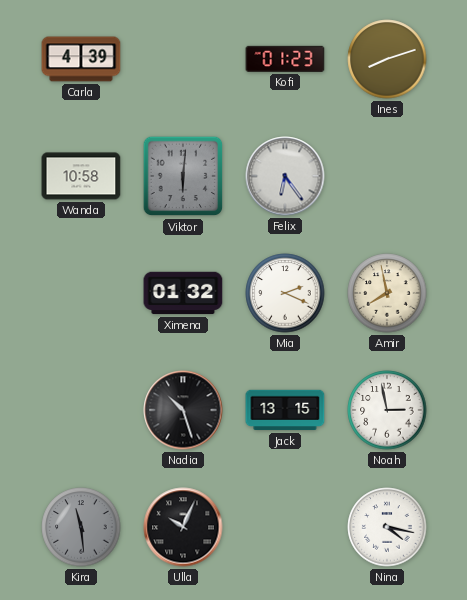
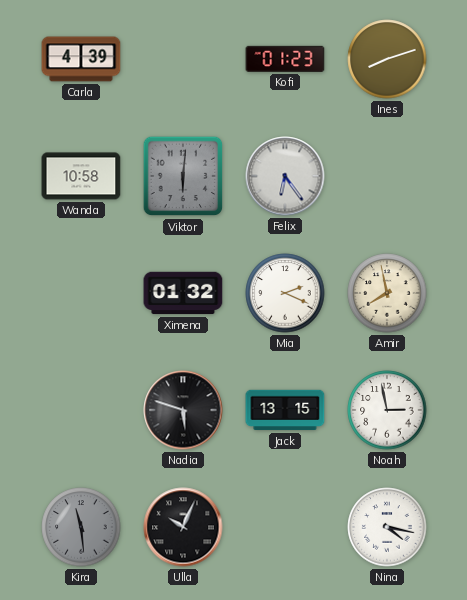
Nadia: 10:27 -> 5:48 (183, 410)
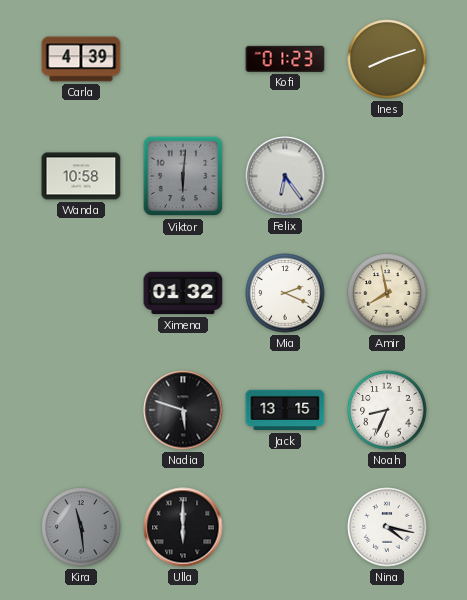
Noah: 2:58 -> 8:34 (387, 410)
Ulla: 10:04 -> 6:00 (183, 527)
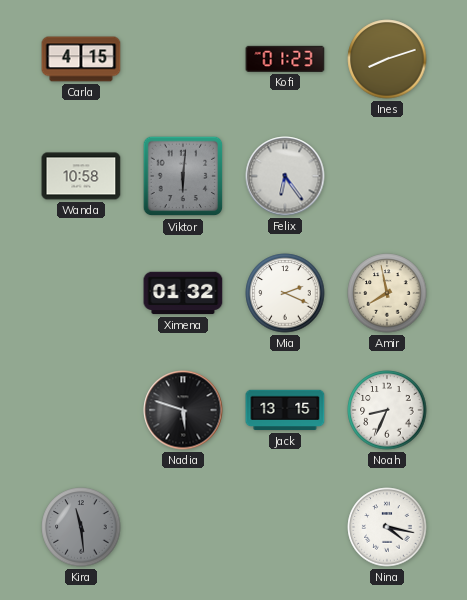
Carla: 4:39 -> 4:15 (81, 59)
Ulla: 6:00 -> none (183, 527)
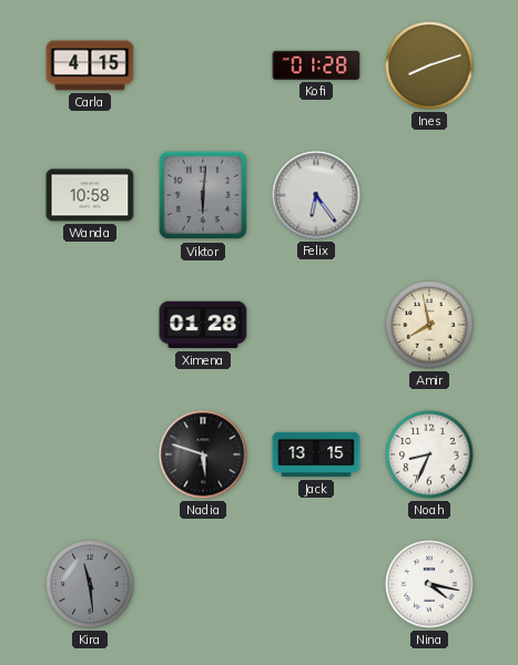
Kofi: 01:23 -> 01:28 (316, 65)
Ximena: 01:32 -> 01:28 (203, 325)
Mia: 2:19 -> none (285, 293)
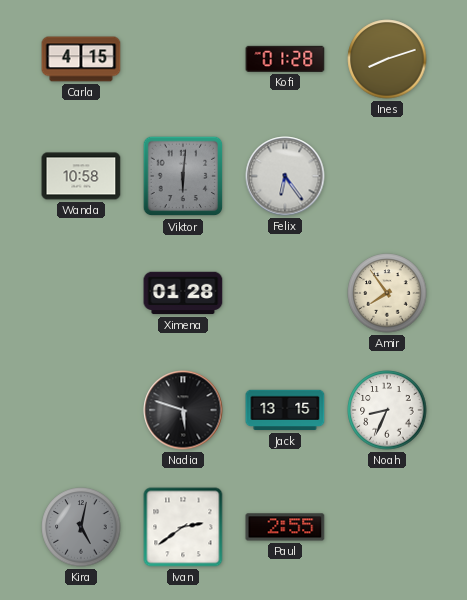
Amir: 7:58 -> 7:54 (387, 293)
Kira: 11:29 -> 5:02 (81, 527)
Ivan: none -> 2:39 (183, 527)
Paul: none -> 2:55 (285, 527)
Nina: 4:17 -> none (429, 584)
